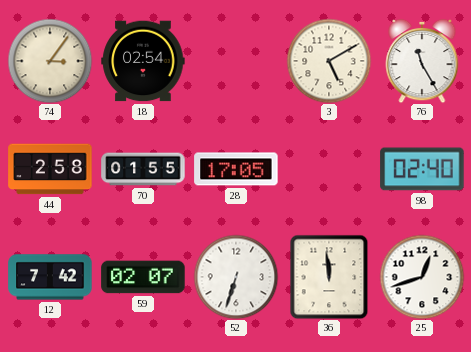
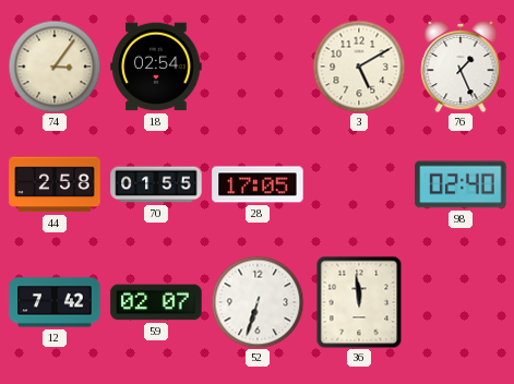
76: 11:25 -> 1:26 (461, 67)
25: 12:42 -> none (422, 277)
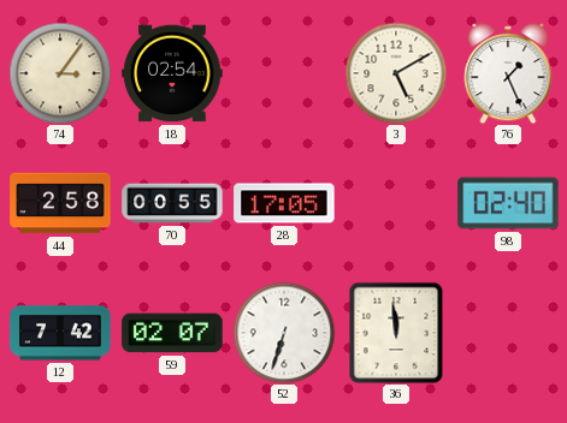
70: 01:55 -> 00:55 (172, 203)
